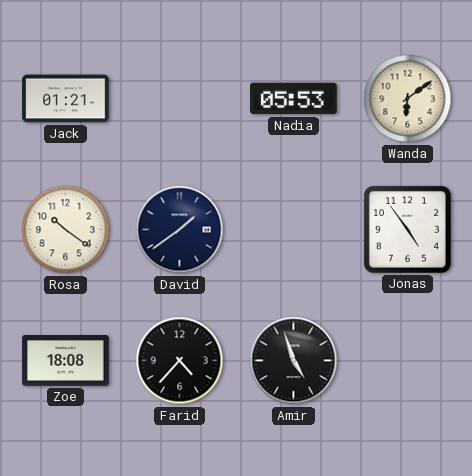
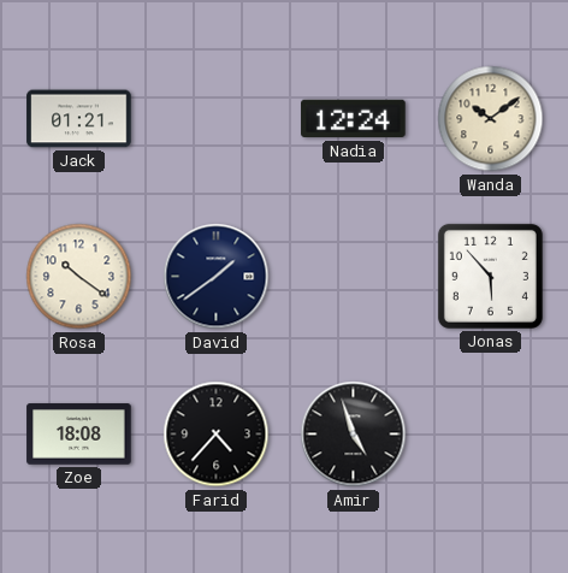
Nadia: 05:53 -> 12:24 (354, 119)
Wanda: 6:09 -> 10:09 (491, 119)
Jonas: 4:54 -> 5:53 (490, 276)
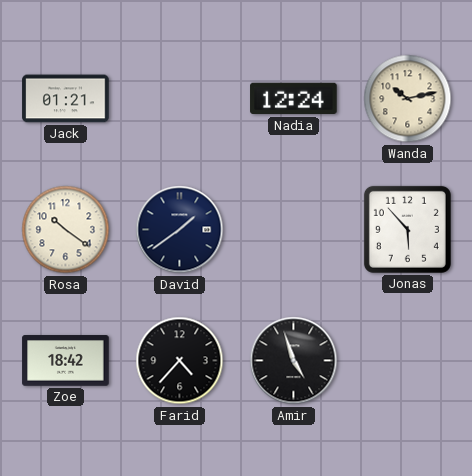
Wanda: 10:09 -> 10:13 (408, 99)
Zoe: 18:08 -> 18:42 (66, 361)
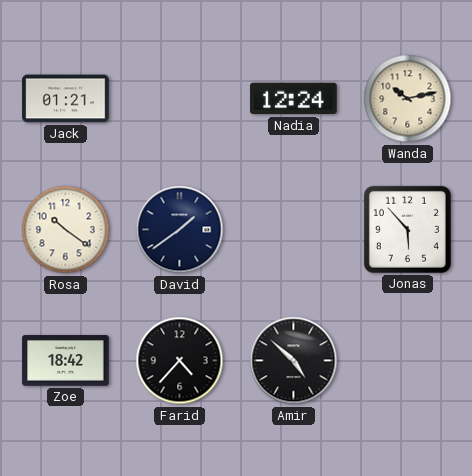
Amir: 4:57 -> 4:52 (294, 361)
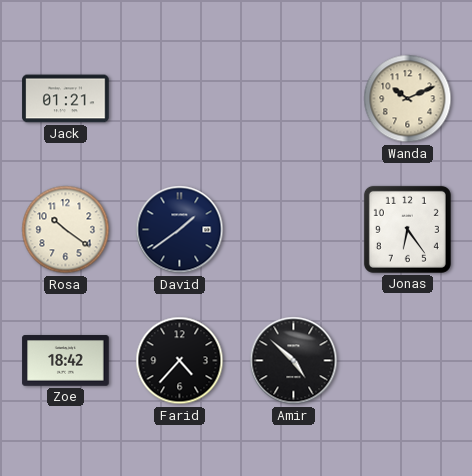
Nadia: 12:24 -> none (294, 99)
Wanda: 10:13 -> 10:11 (408, 99)
Jonas: 5:53 -> 6:24 (407, 229)
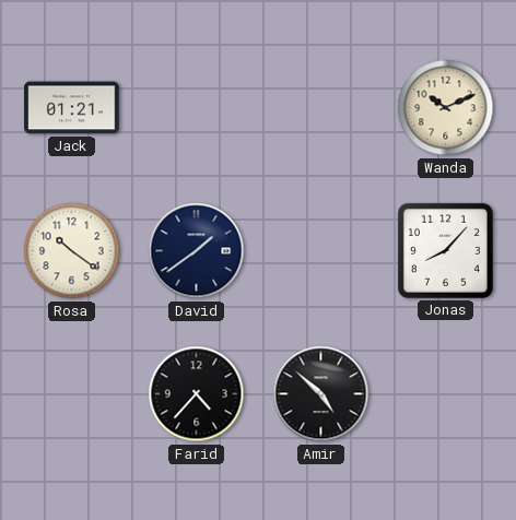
Jonas: 6:24 -> 8:07 (445, 250)
Zoe: 18:42 -> none (66, 361)
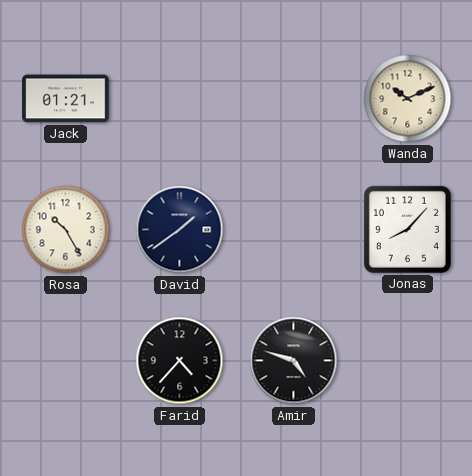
Rosa: 10:21 -> 10:25 (66, 230)
Amir: 4:52 -> 4:48 (294, 361)
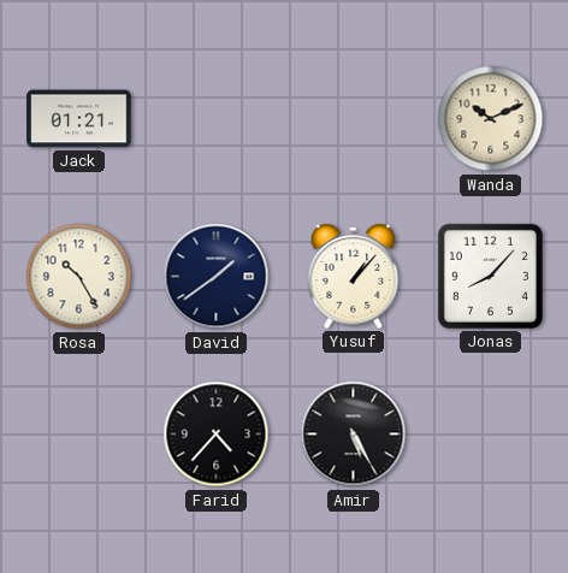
Yusuf: none -> 1:07 (354, 276)
Amir: 4:48 -> 5:25 (354, 435)
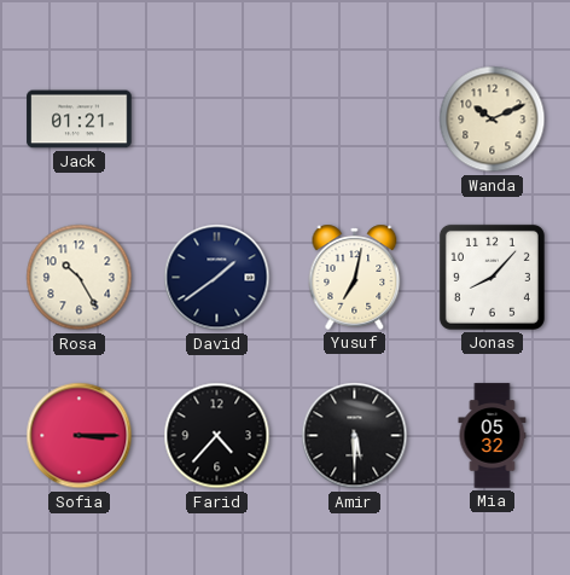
Yusuf: 1:07 -> 7:02 (355, 277)
Sofia: none -> 3:15 (80, 436)
Amir: 5:25 -> 5:30 (355, 436)
Mia: none -> 05:32 (493, 436)
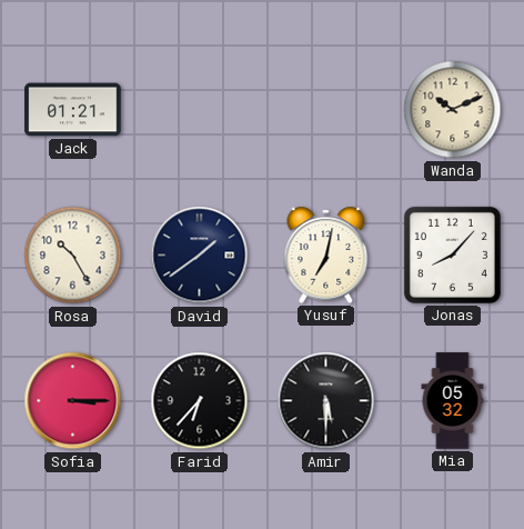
Farid: 4:37 -> 6:37 (200, 401)
